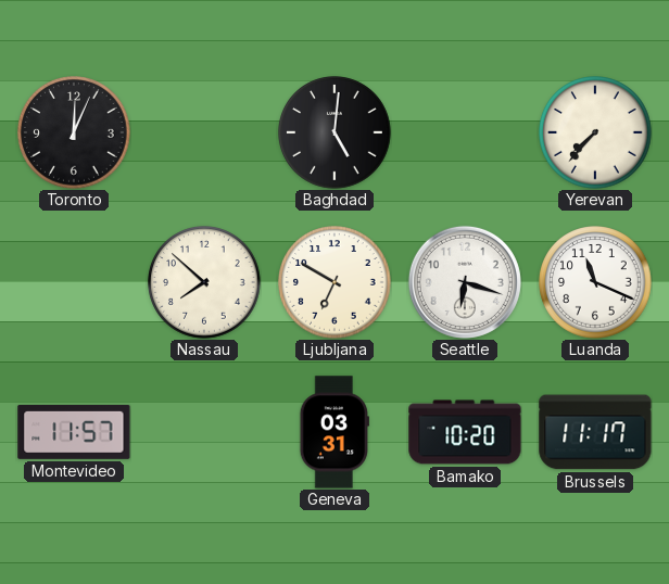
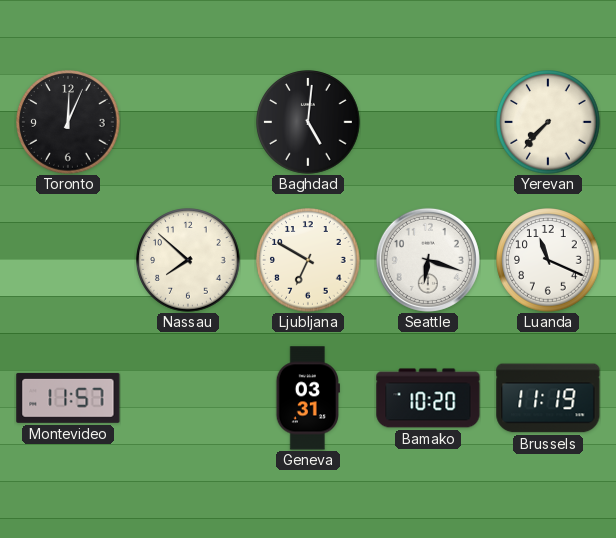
Brussels: 11:17 -> 11:19 (548, 398)
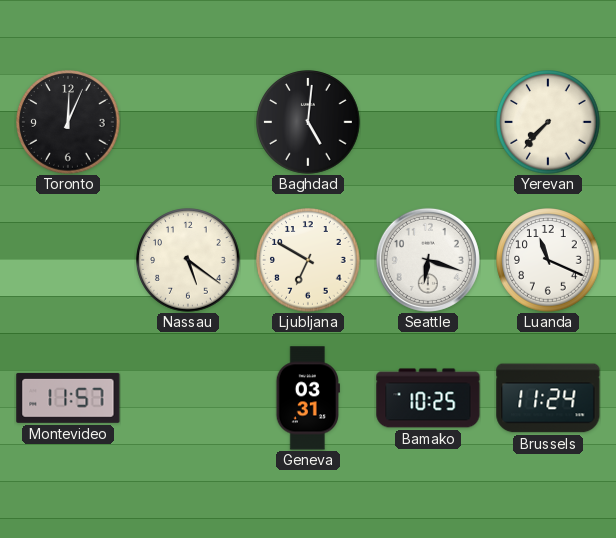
Nassau: 7:52 -> 5:21 (188, 260)
Bamako: 10:20 -> 10:25 (428, 398)
Brussels: 11:19 -> 11:24 (548, 398)
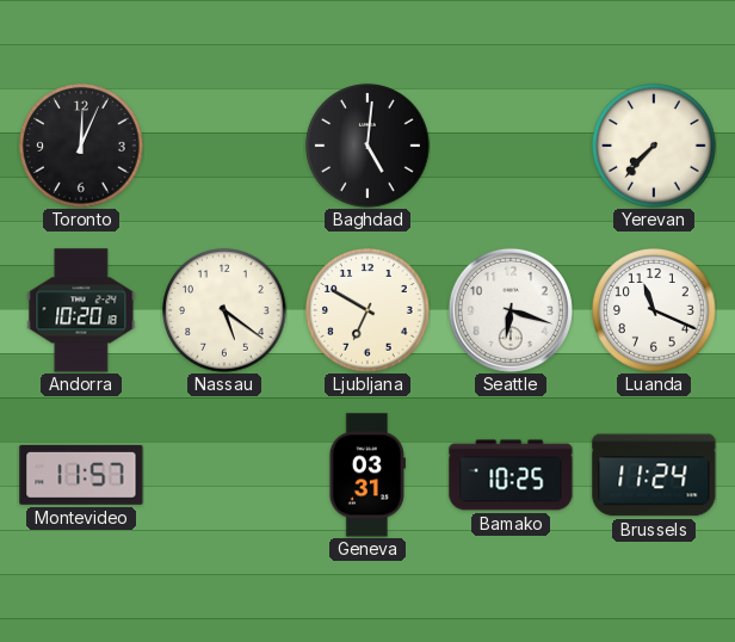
Andorra: none -> 10:20 (81, 310)
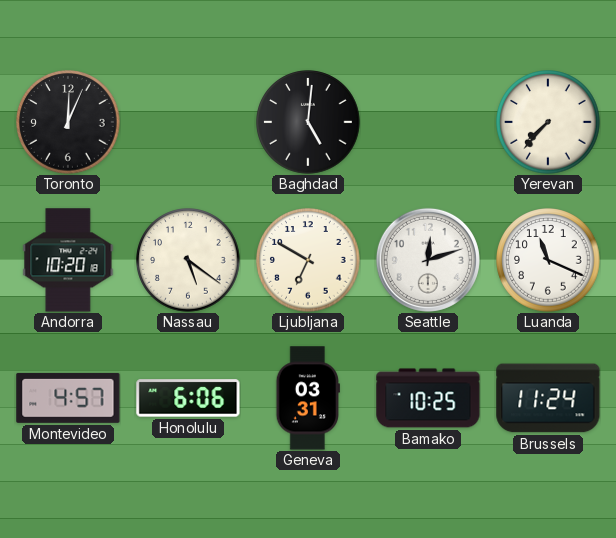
Seattle: 6:18 -> 12:12 (428, 260)
Montevideo: 11:57 -> 4:57 (68, 398)
Honolulu: none -> 6:06 (188, 398)
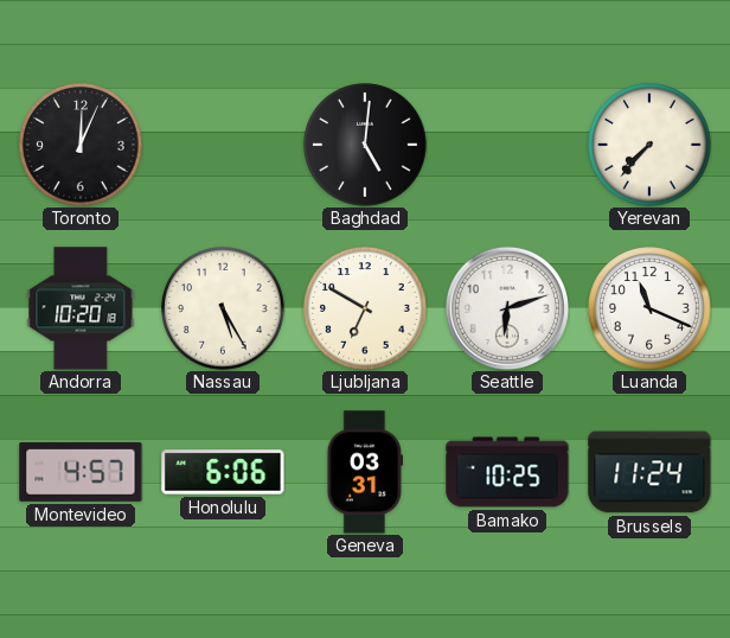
Nassau: 5:21 -> 5:25 (223, 308)
Seattle: 12:12 -> 6:12 (507, 308)
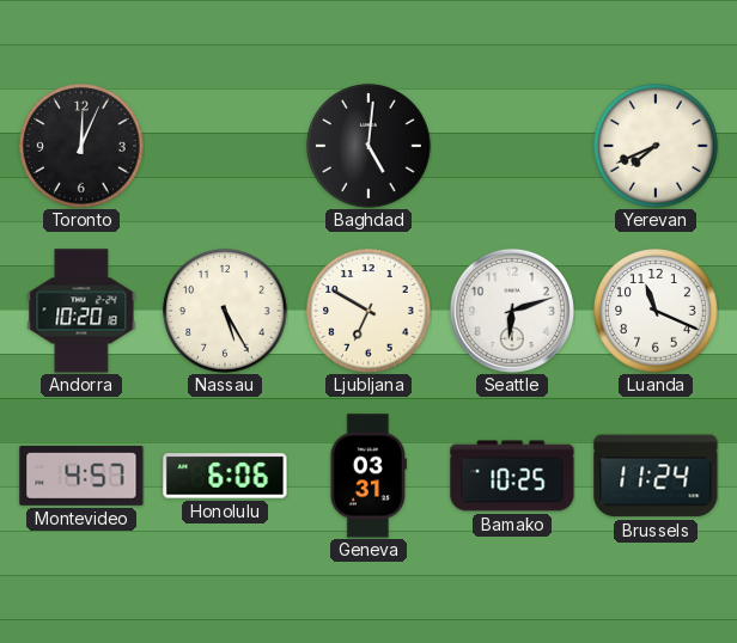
Yerevan: 7:37 -> 7:41 (656, 146)
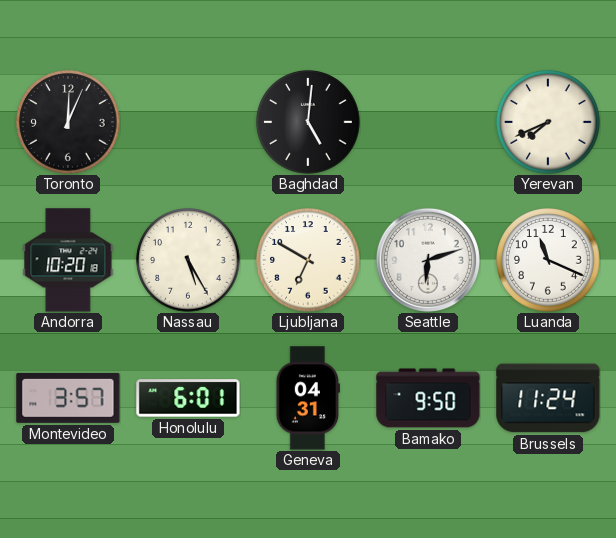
Montevideo: 4:57 -> 3:57 (68, 398)
Honolulu: 6:06 -> 6:01 (188, 398)
Geneva: 03:31 -> 04:31 (308, 398)
Bamako: 10:25 -> 9:50 (428, 398)
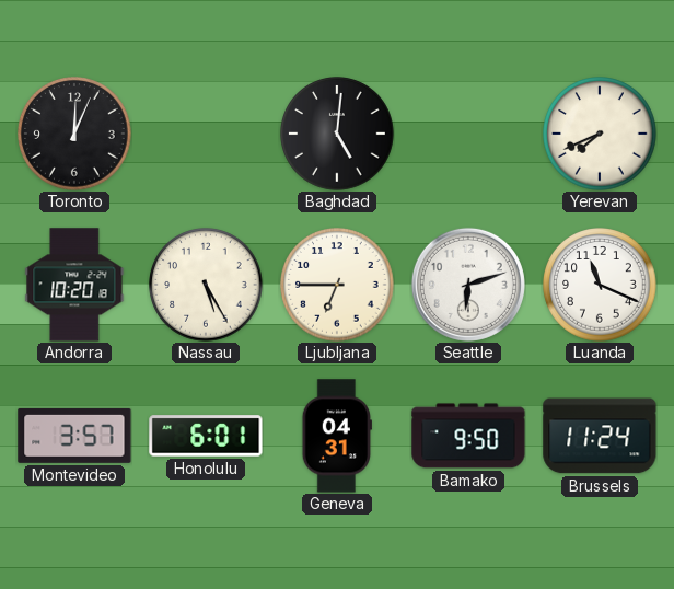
Ljubljana: 6:50 -> 6:45 (337, 285)
